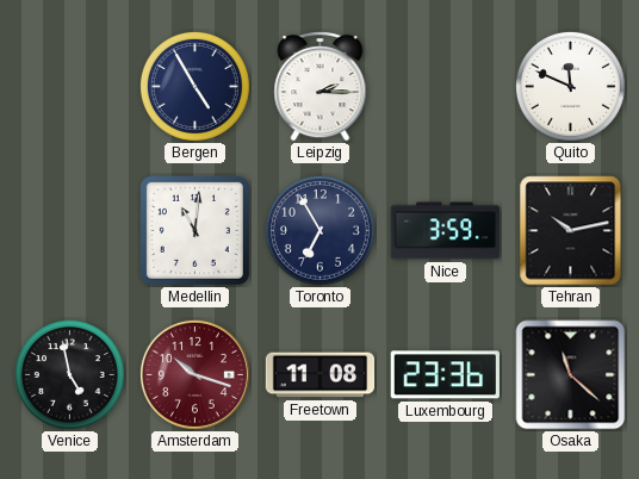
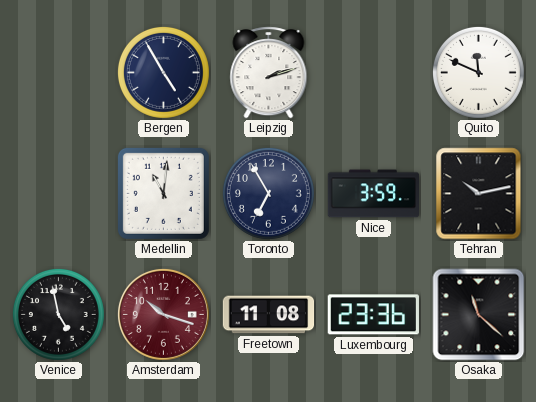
Leipzig: 2:15 -> 2:12 (269, 73)
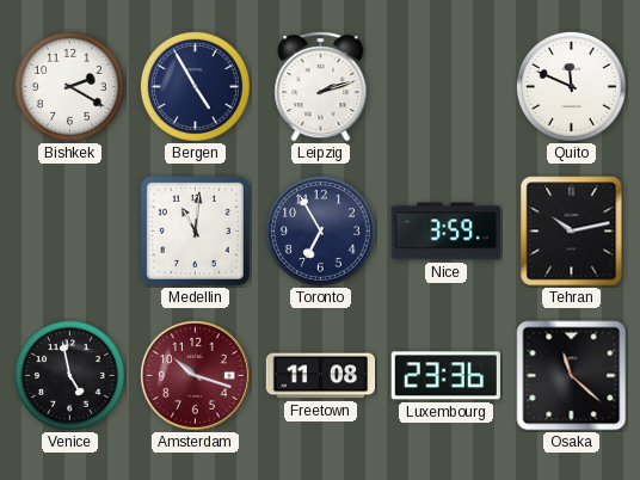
Bishkek: none -> 2:20 (69, 86)
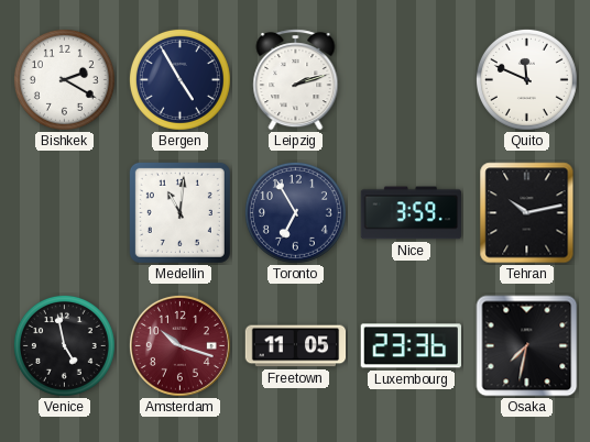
Freetown: 11:08 -> 11:05 (296, 346)
Osaka: 11:22 -> 7:32 (527, 346)
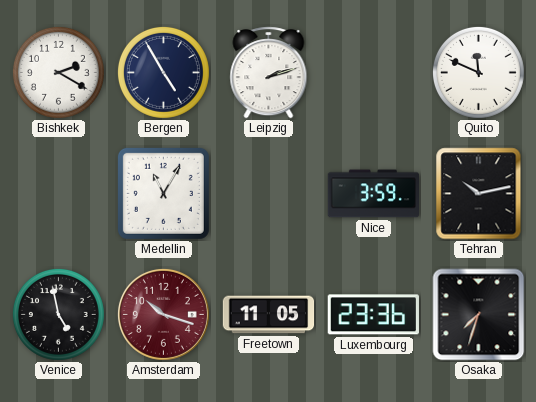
Medellin: 11:01 -> 11:05 (163, 193)
Toronto: 6:55 -> none (295, 212)
Osaka: 7:32 -> 7:33 (479, 315)
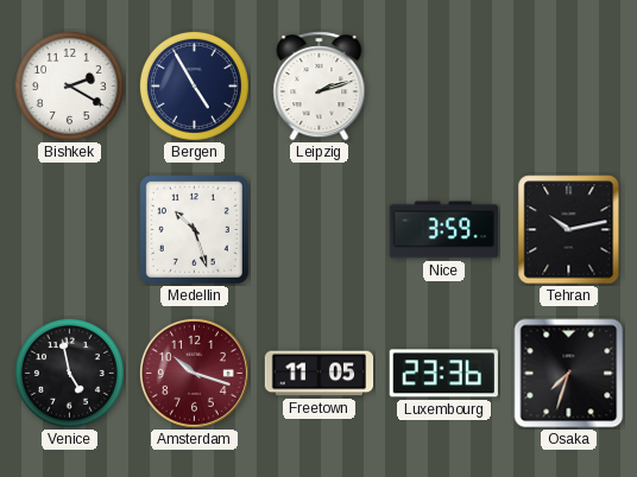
Quito: 11:49 -> none (478, 72)
Medellin: 11:05 -> 10:27 (194, 229)
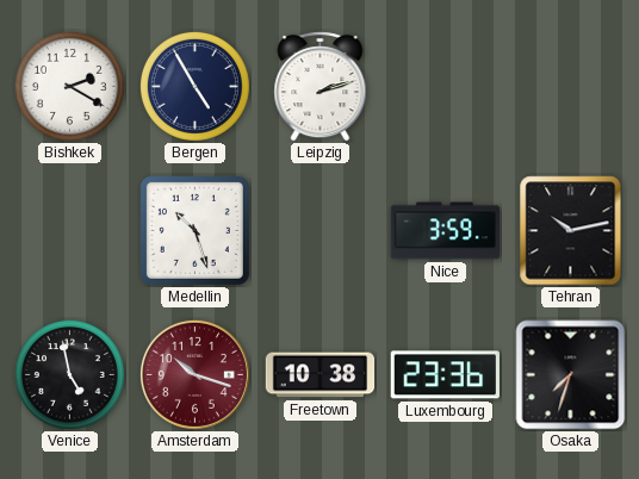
Freetown: 11:05 -> 10:38 (321, 375)
